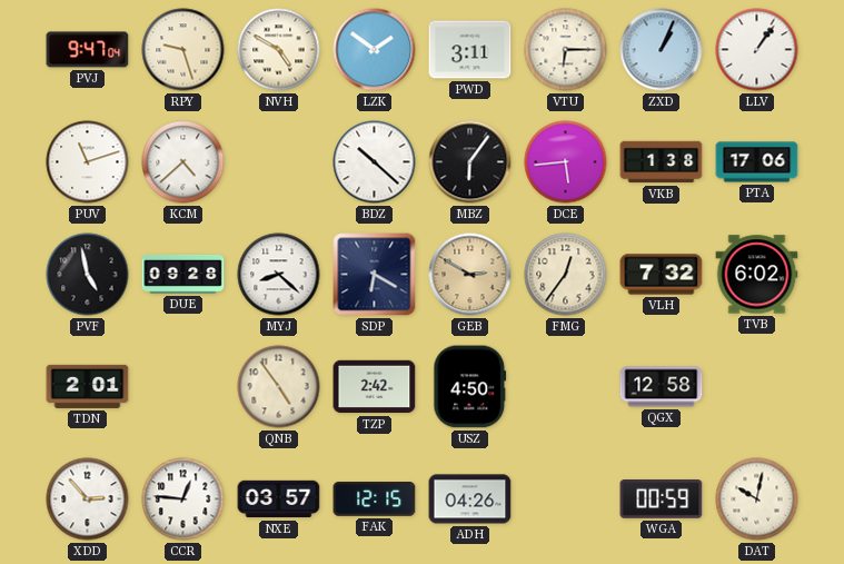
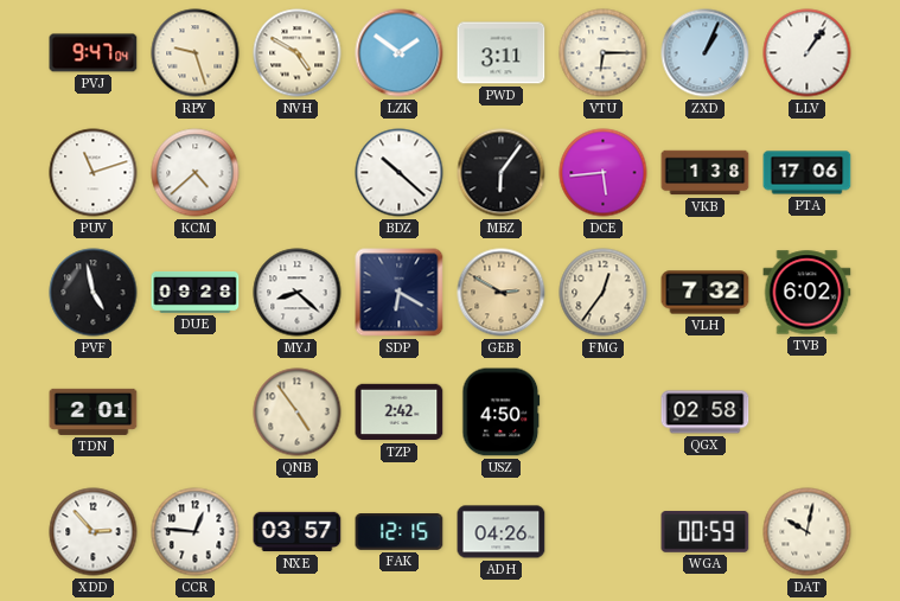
QGX: 12:58 -> 02:58 (706, 413)
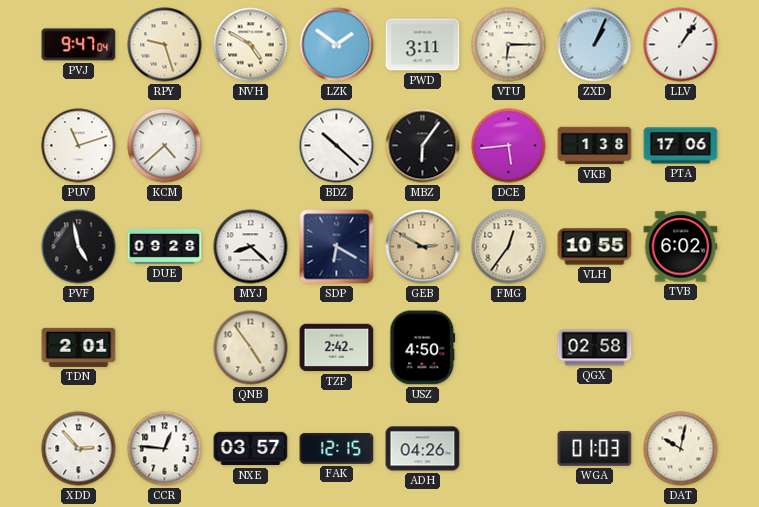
VLH: 7:32 -> 10:55 (595, 247)
WGA: 00:59 -> 01:03 (595, 449)
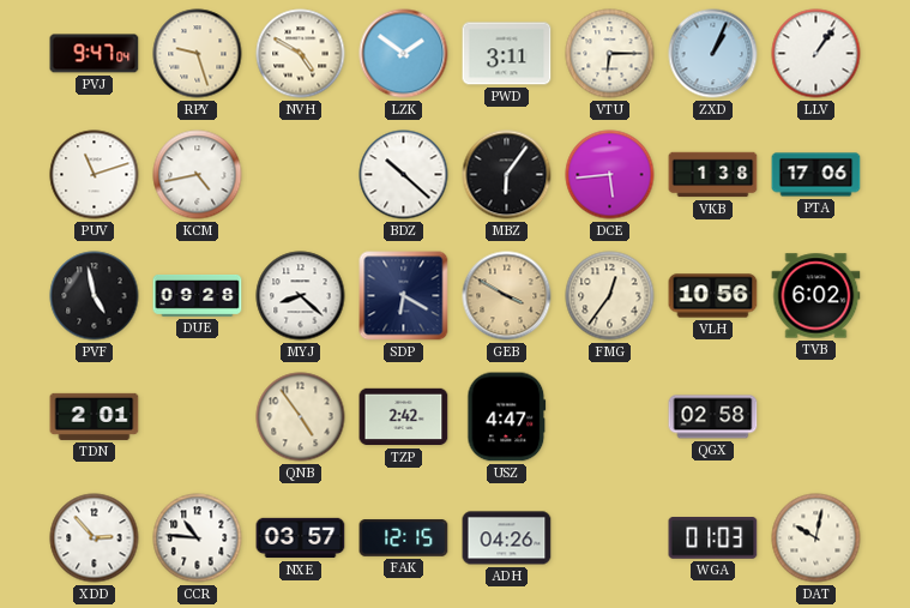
KCM: 4:38 -> 4:43 (198, 175)
GEB: 2:50 -> 3:50 (507, 296)
VLH: 10:55 -> 10:56 (713, 296)
USZ: 4:50 -> 4:47 (507, 417)
CCR: 12:46 -> 10:46 (198, 538)
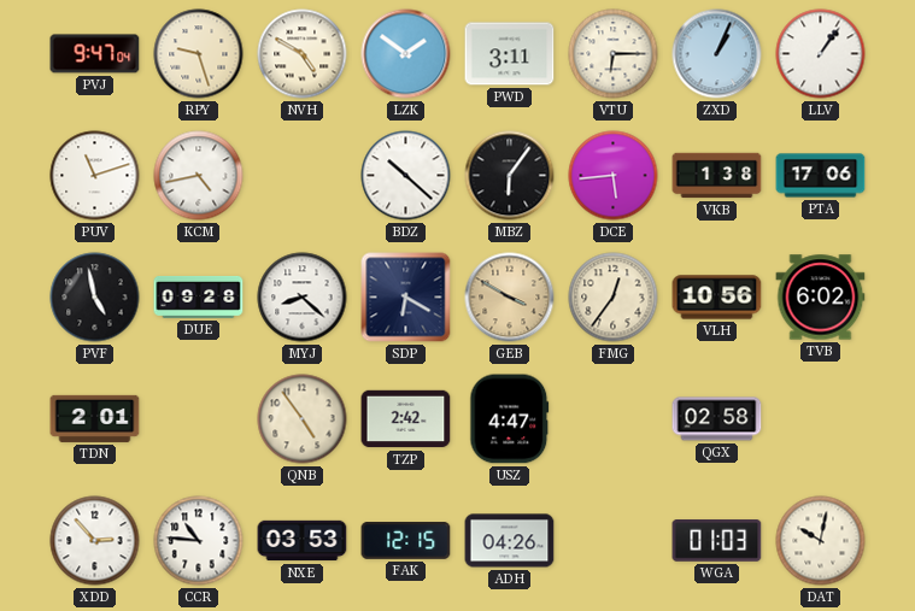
NXE: 03:57 -> 03:53 (303, 541)
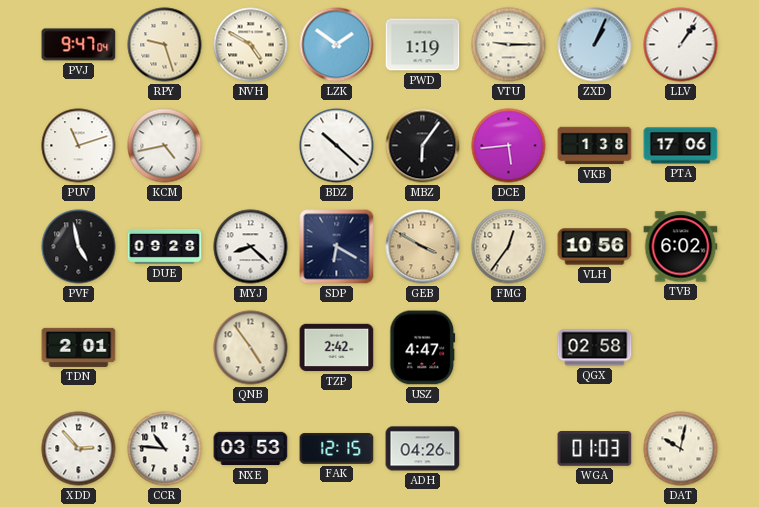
PWD: 3:11 -> 1:19 (423, 45)
VTU: 6:15 -> 9:15 (509, 45)
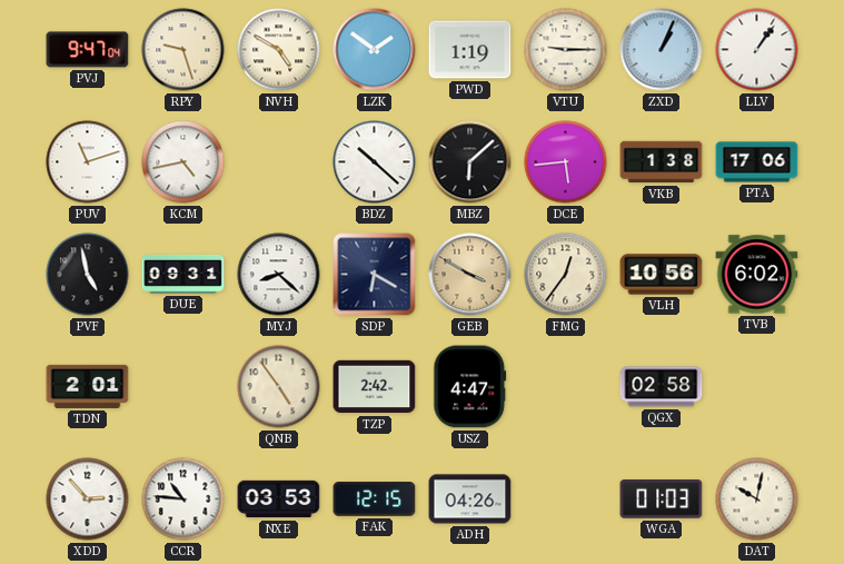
MBZ: 6:06 -> 6:08 (470, 162)
DUE: 09:28 -> 09:31 (183, 275)
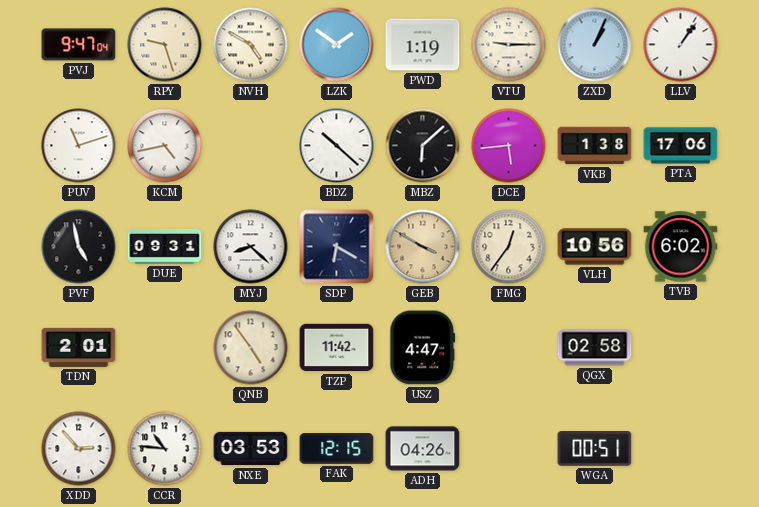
TZP: 2:42 -> 11:42 (337, 348)
WGA: 01:03 -> 00:51 (595, 449)
DAT: 10:02 -> none (757, 499)
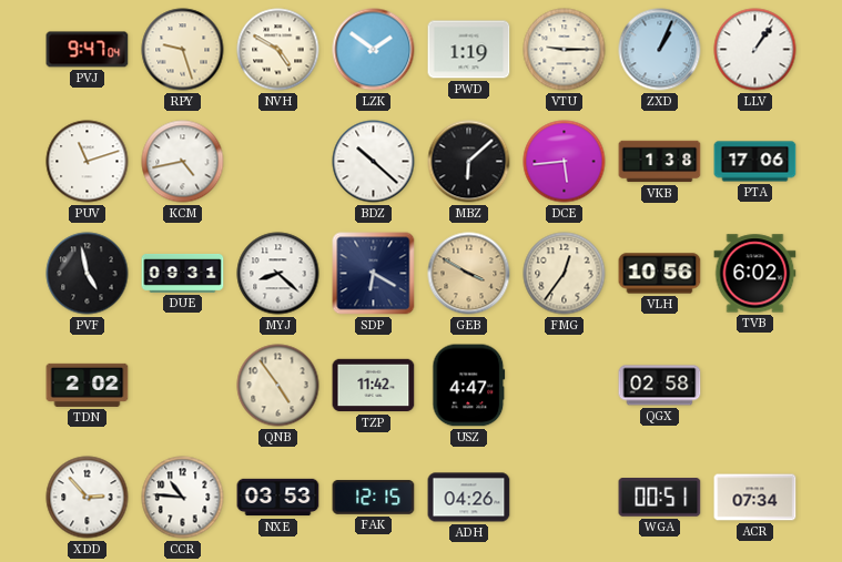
TDN: 2:01 -> 2:02 (88, 385)
ACR: none -> 07:34 (755, 498)
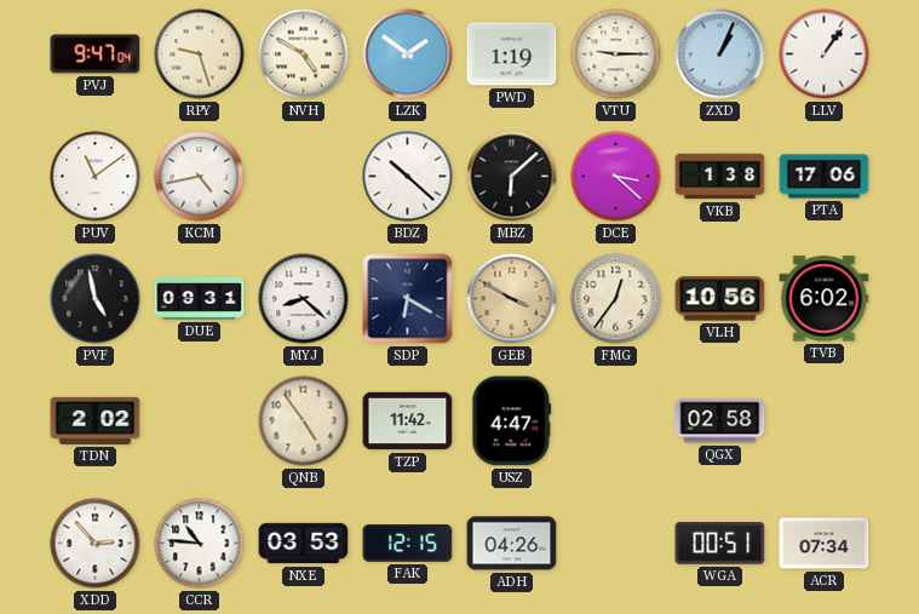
PUV: 11:12 -> 11:09 (96, 177)
DCE: 5:44 -> 3:22 (616, 177)
